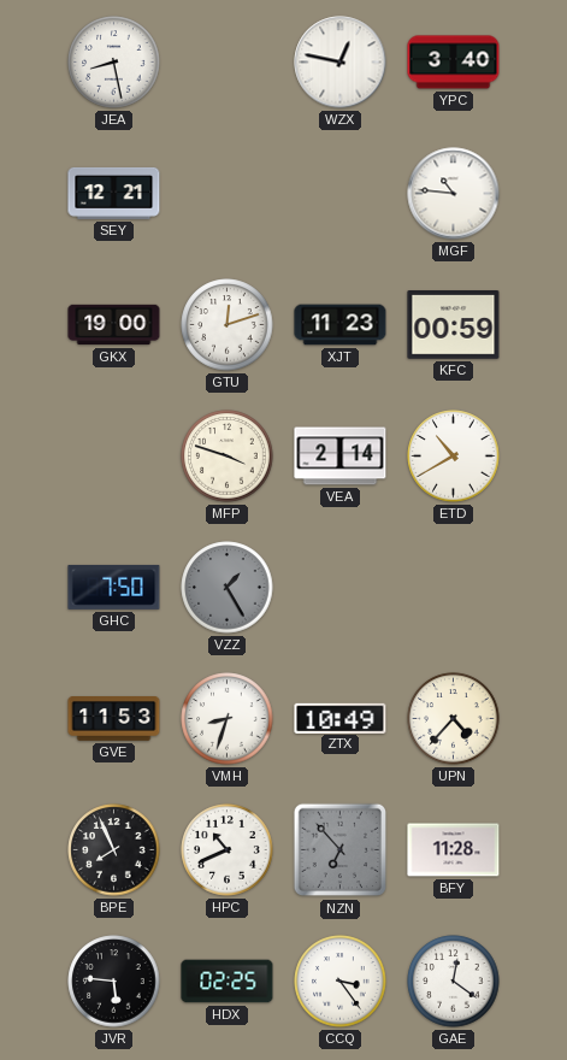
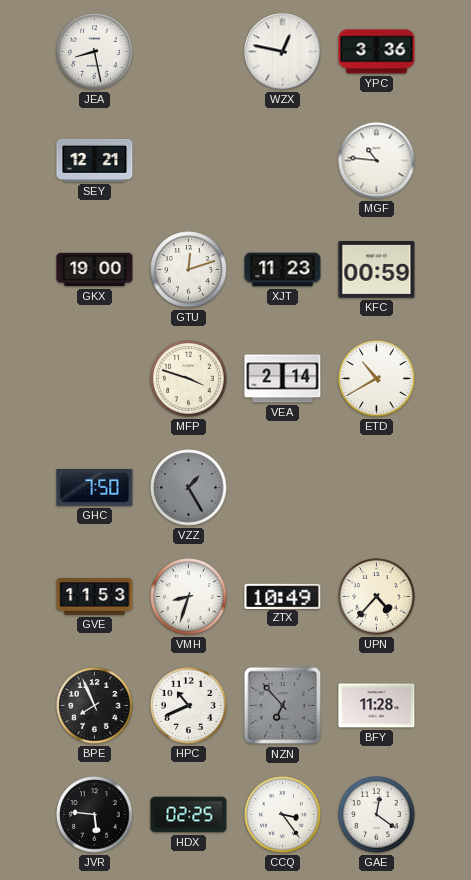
YPC: 3:40 -> 3:36 (377, 52)
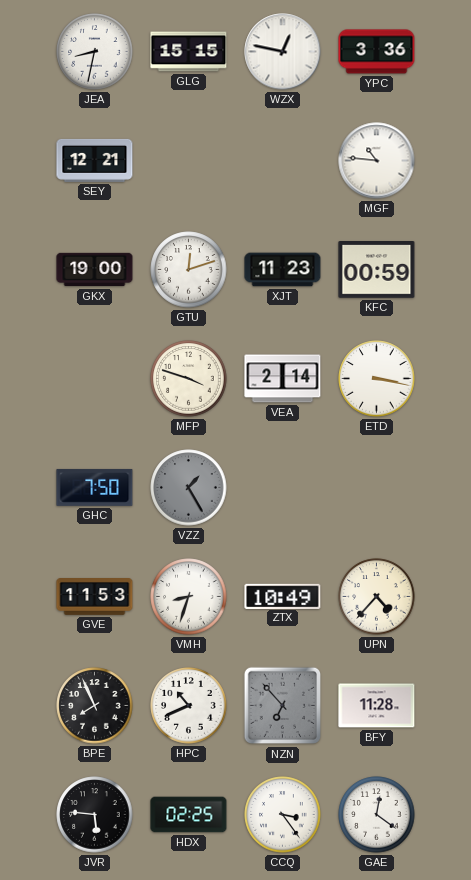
JEA: 8:28 -> 8:32 (95, 52)
GLG: none -> 15:15 (189, 52)
ETD: 10:40 -> 3:17 (377, 379)
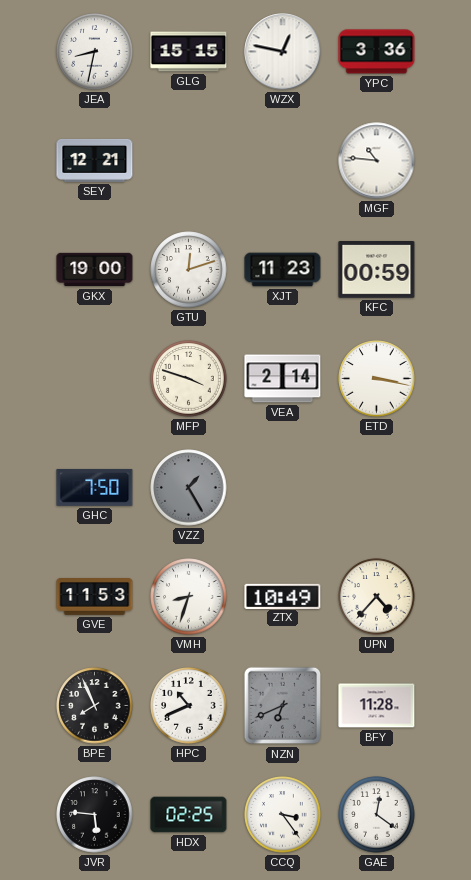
NZN: 6:53 -> 6:41 (283, 706)
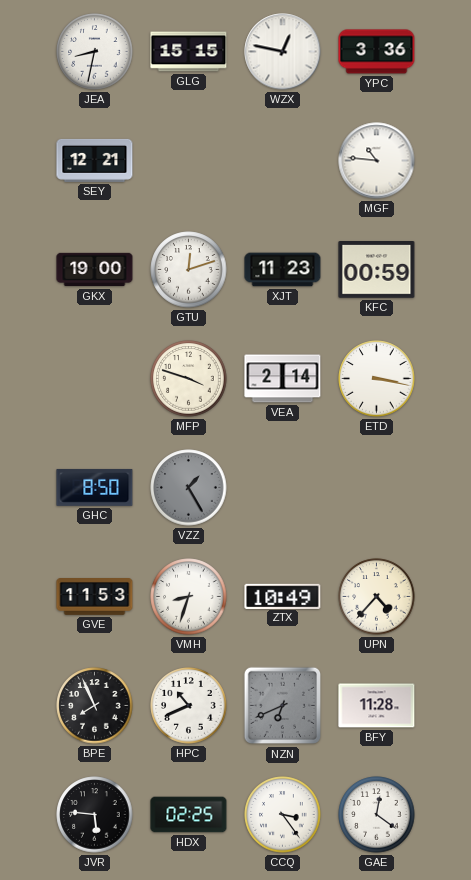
GHC: 7:50 -> 8:50 (95, 487)
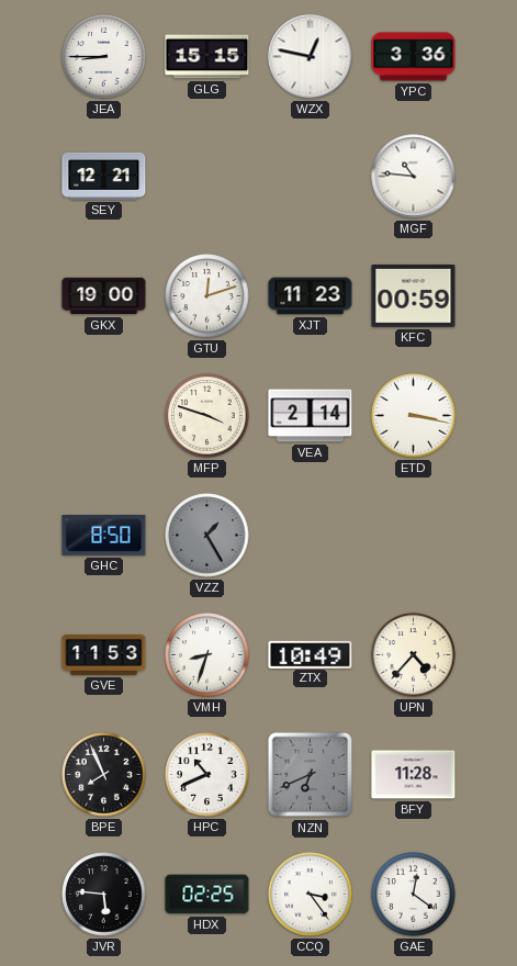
JEA: 8:32 -> 8:45 (104, 57)
